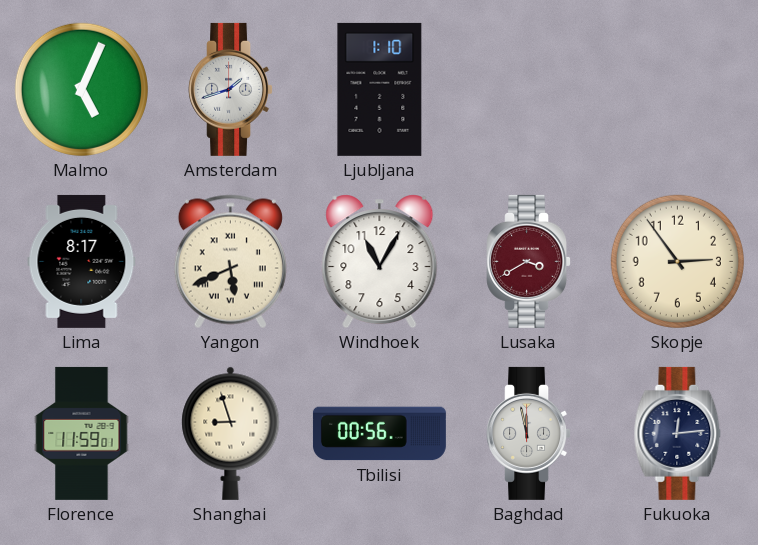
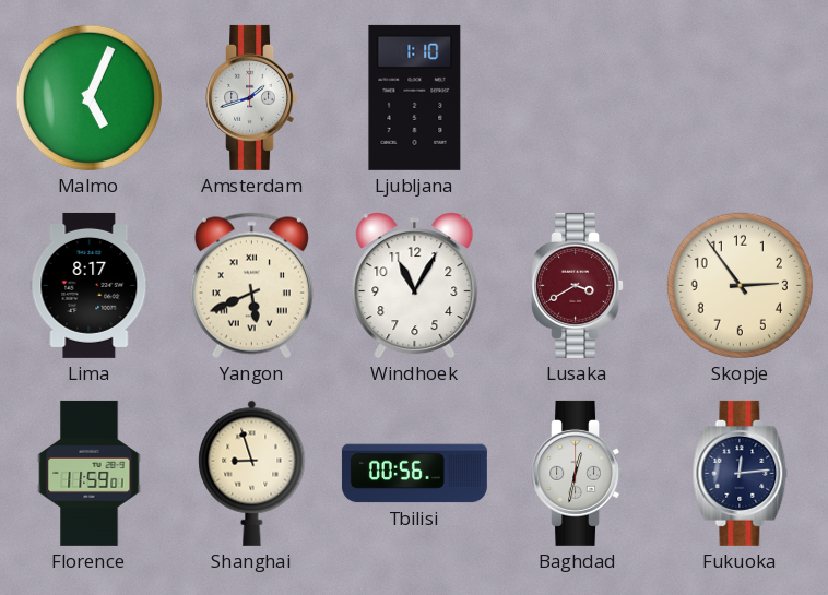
Baghdad: 11:58 -> 12:32 (578, 473)
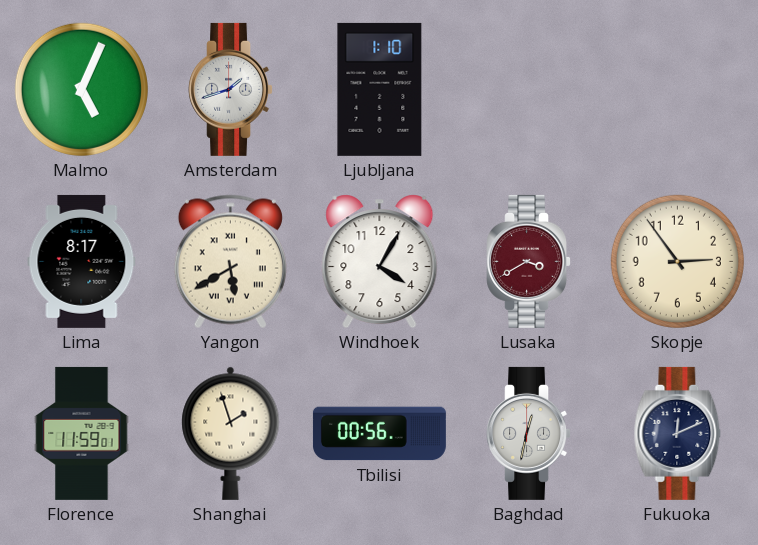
Yangon: 5:41 -> 5:40 (230, 262)
Windhoek: 11:05 -> 4:05 (380, 262)
Shanghai: 8:57 -> 1:57 (231, 433)
Fukuoka: 12:14 -> 12:11 (678, 433)
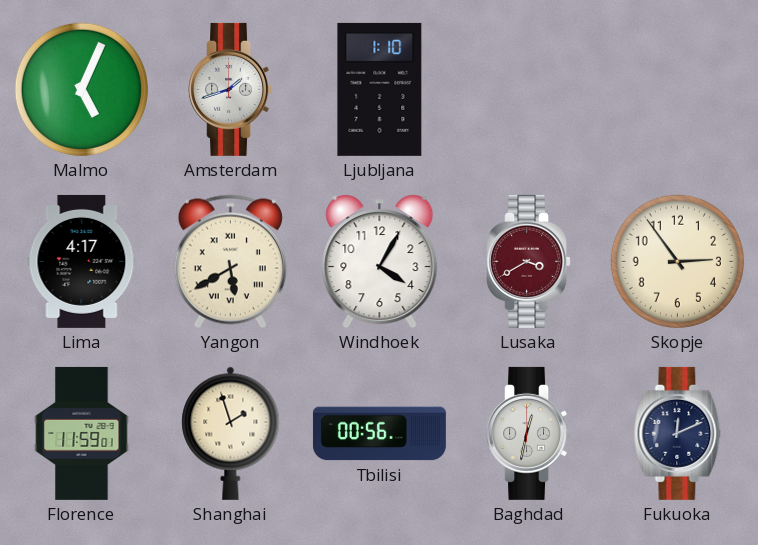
Lima: 8:17 -> 4:17 (82, 261)
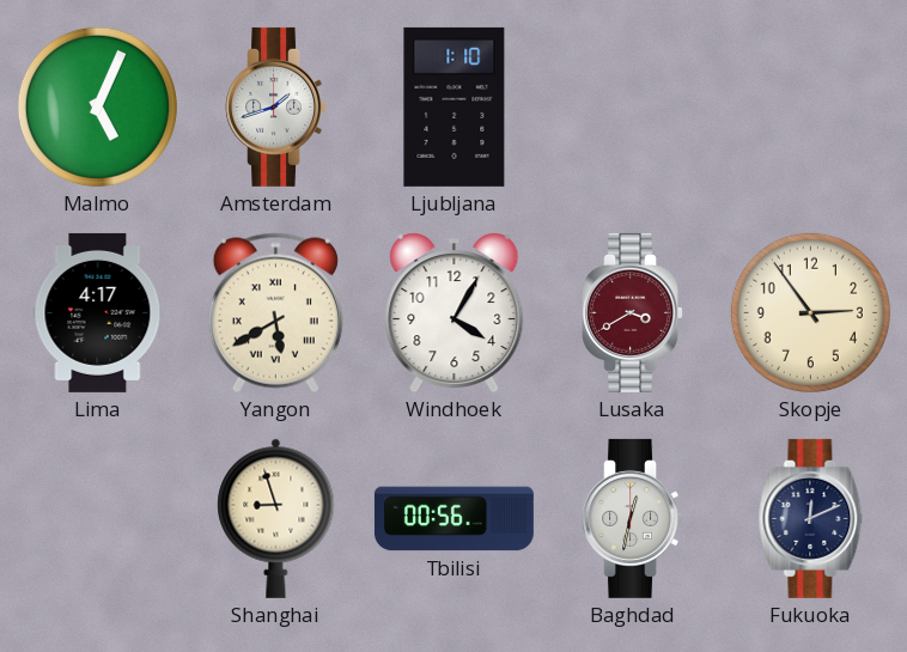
Florence: 11:59 -> none (82, 433)
Shanghai: 1:57 -> 8:57 (276, 518)
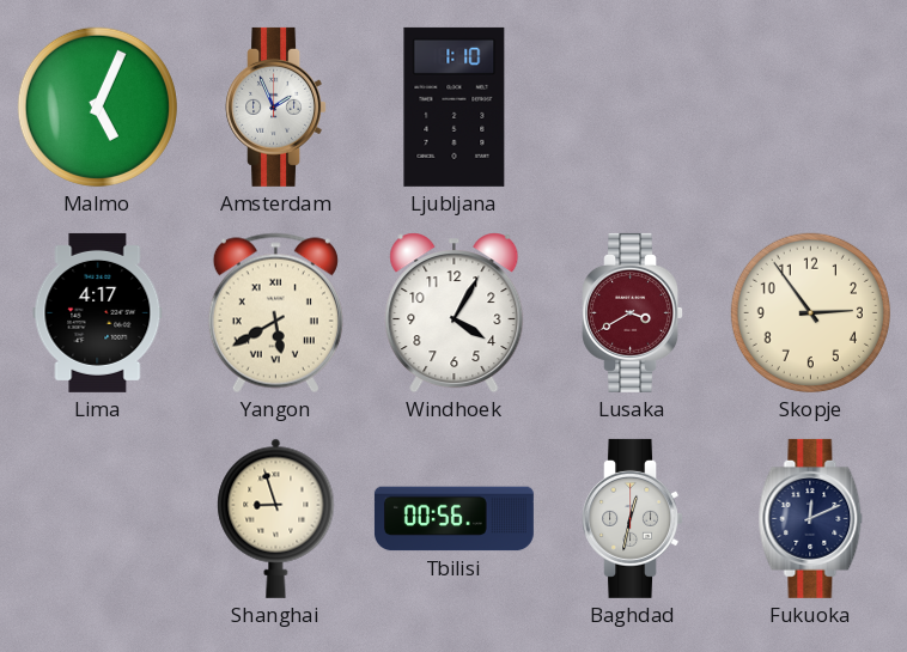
Amsterdam: 1:42 -> 1:56 (276, 106)
